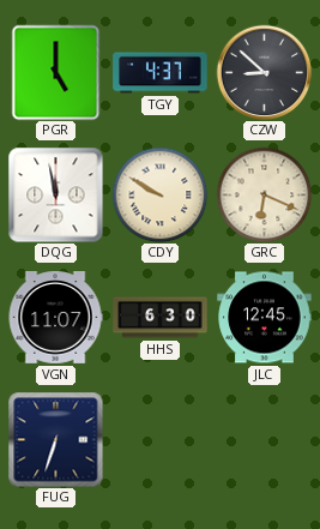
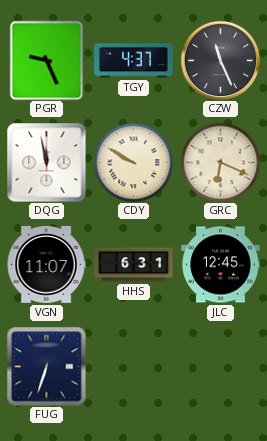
PGR: 5:00 -> 9:26 (47, 60)
CZW: 8:52 -> 11:26 (220, 60)
HHS: 6:30 -> 6:31 (134, 265)
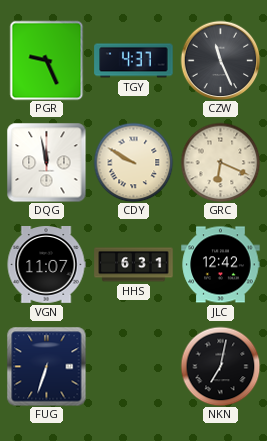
JLC: 12:45 -> 12:42 (221, 265)
NKN: none -> 7:02 (220, 366)
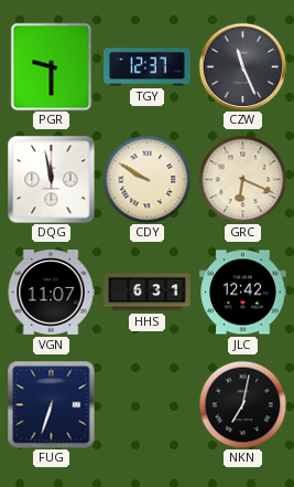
PGR: 9:26 -> 9:30 (52, 66)
TGY: 4:37 -> 12:37 (148, 67)
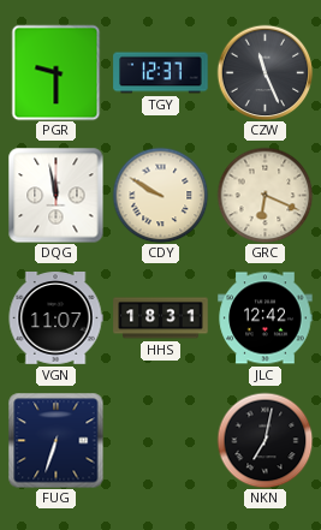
HHS: 6:31 -> 18:31 (161, 318)
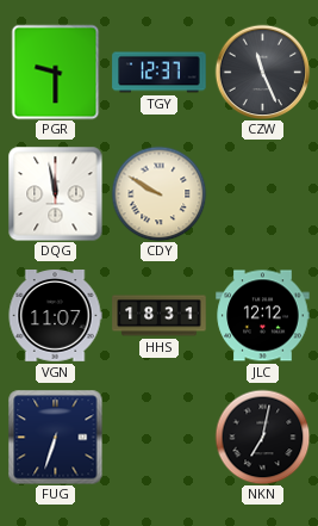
GRC: 6:19 -> none (264, 195)
JLC: 12:42 -> 12:12 (263, 316)
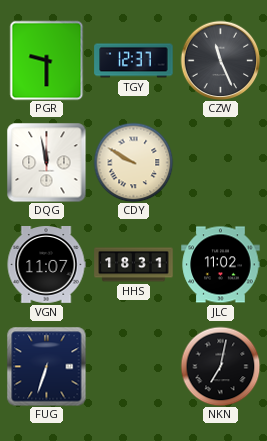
JLC: 12:12 -> 11:02 (221, 265)
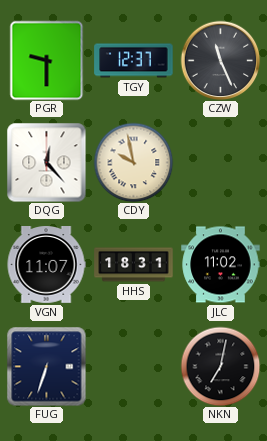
DQG: 11:58 -> 12:23 (46, 162)
CDY: 9:50 -> 9:58 (133, 162)
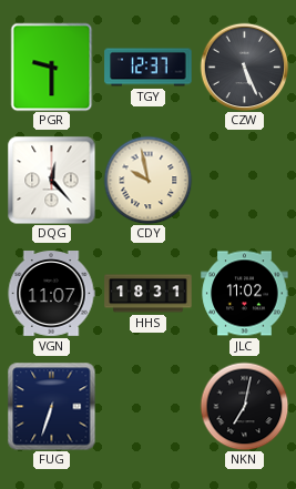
CZW: 11:26 -> 5:26 (244, 67)
